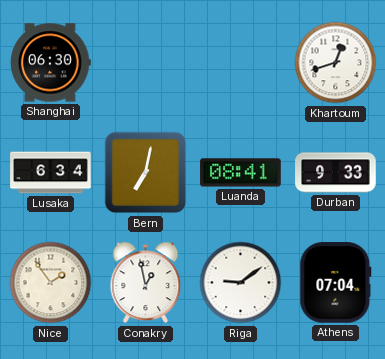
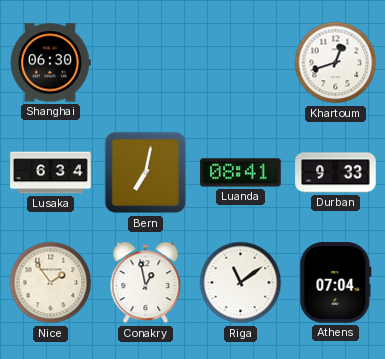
Riga: 9:09 -> 11:09 (241, 283)
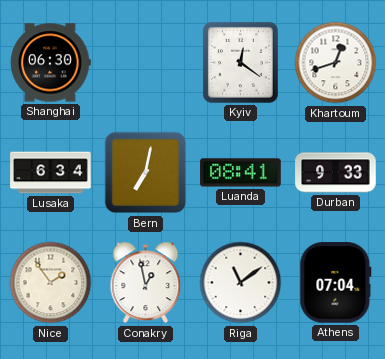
Kyiv: none -> 12:21 (240, 62)
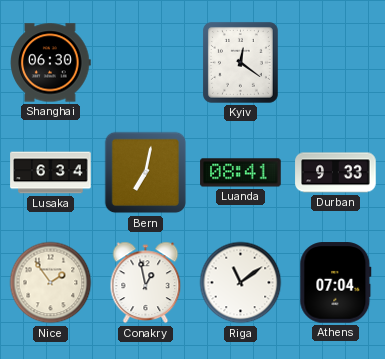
Khartoum: 12:42 -> none (336, 63)
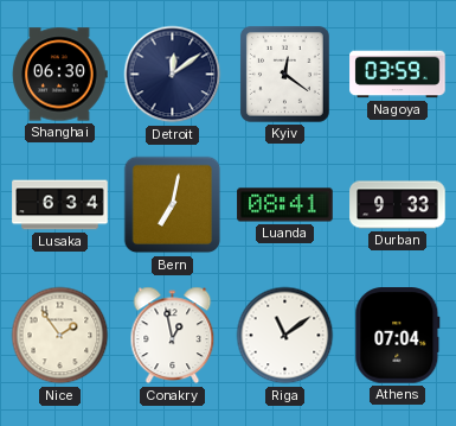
Detroit: none -> 12:09 (173, 75)
Nagoya: none -> 03:59 (398, 75)
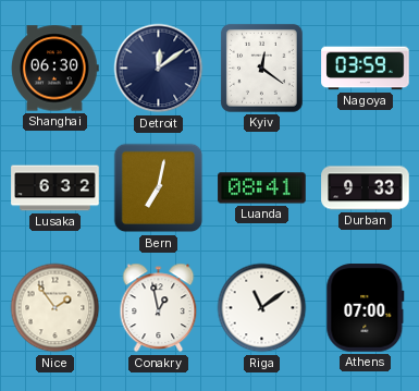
Lusaka: 6:34 -> 6:32 (56, 188)
Athens: 07:04 -> 07:00 (366, 308)
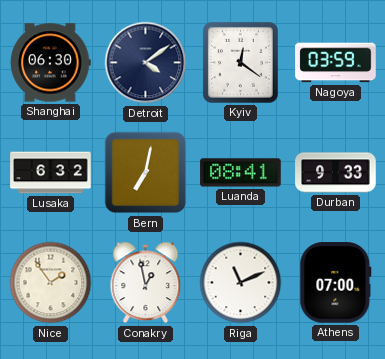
Detroit: 12:09 -> 4:09 (146, 63)
Riga: 11:09 -> 11:11 (241, 283)
